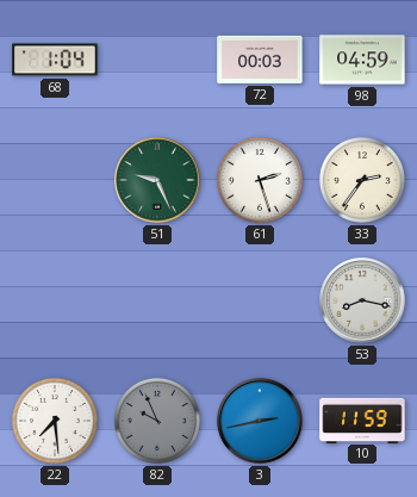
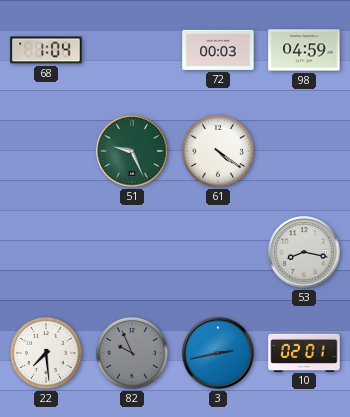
61: 2:27 -> 4:21 (218, 151)
33: 2:36 -> none (362, 180)
10: 11:59 -> 02:01 (304, 352)
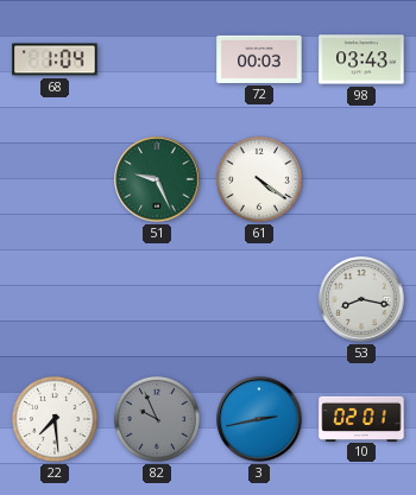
98: 04:59 -> 03:43 (361, 59)
